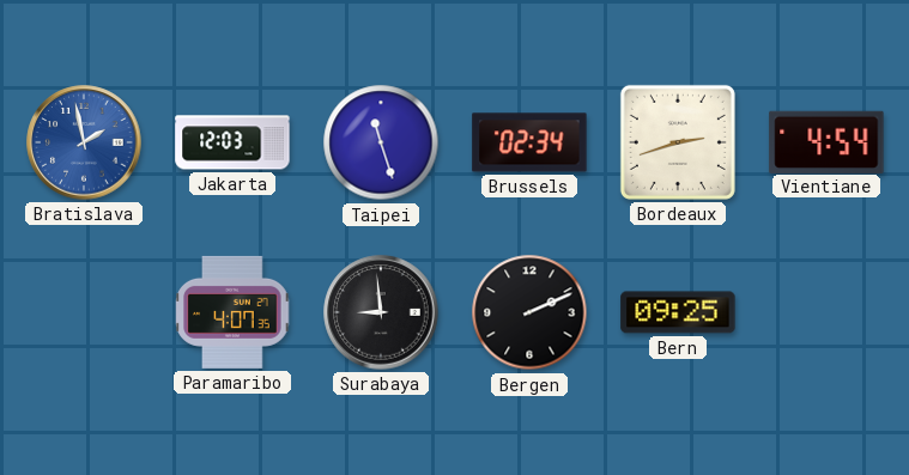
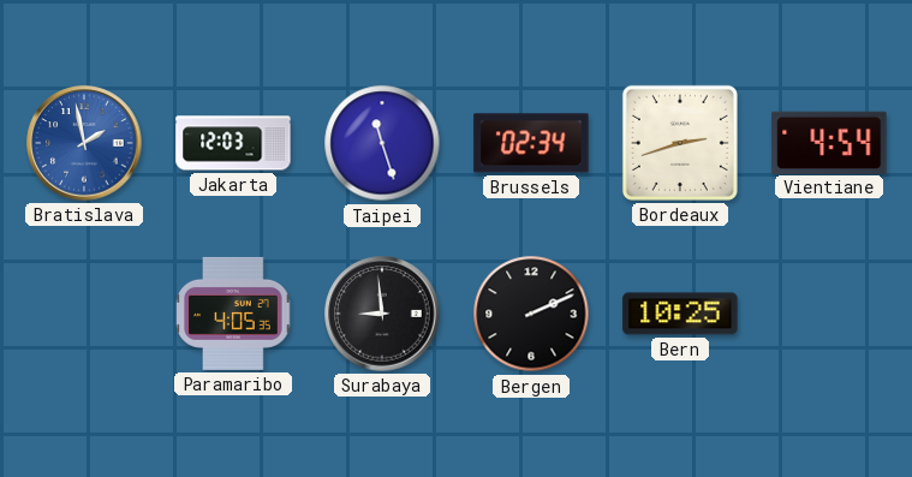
Paramaribo: 4:07 -> 4:05 (233, 314)
Bern: 09:25 -> 10:25 (680, 314)
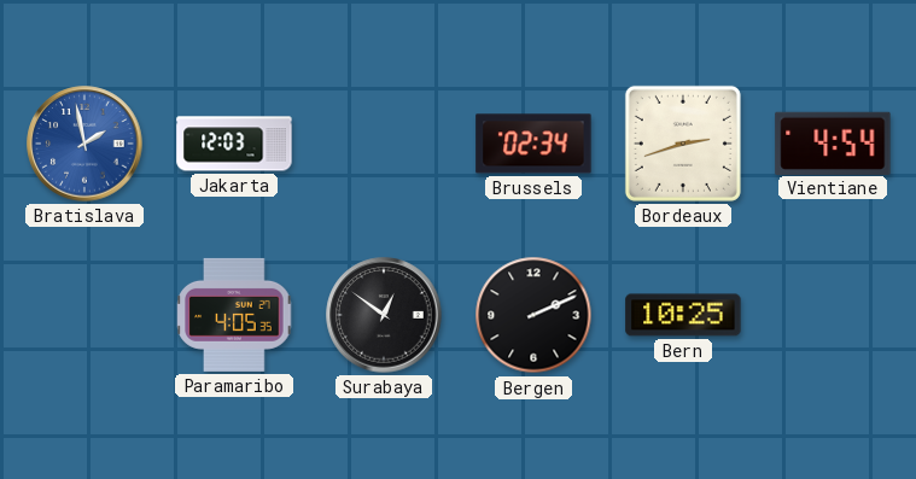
Taipei: 11:27 -> none (382, 143)
Surabaya: 8:59 -> 12:51 (384, 315)
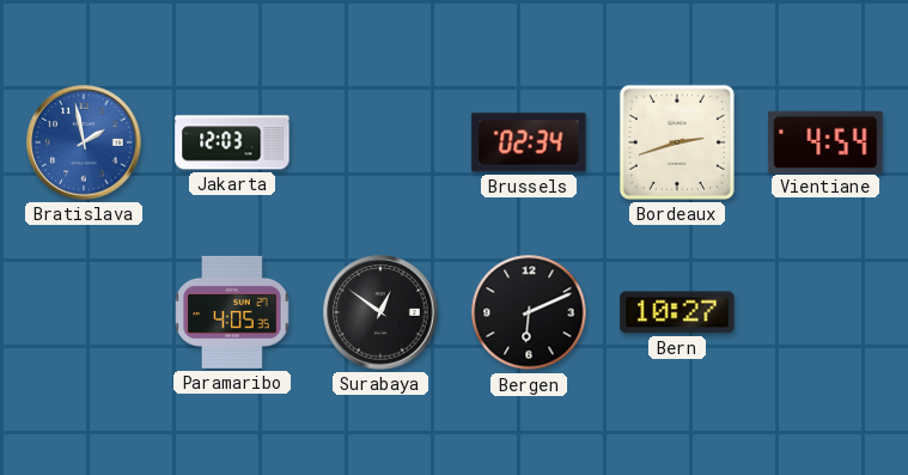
Bergen: 2:11 -> 6:11 (529, 312)
Bern: 10:25 -> 10:27 (677, 312)
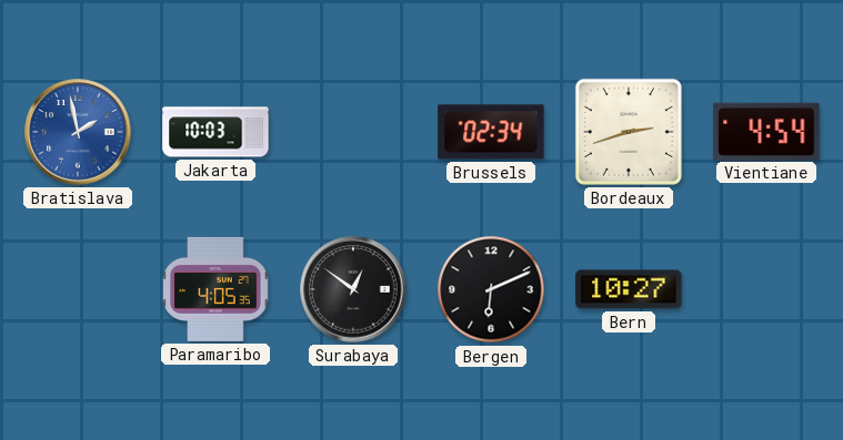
Jakarta: 12:03 -> 10:03 (215, 132)
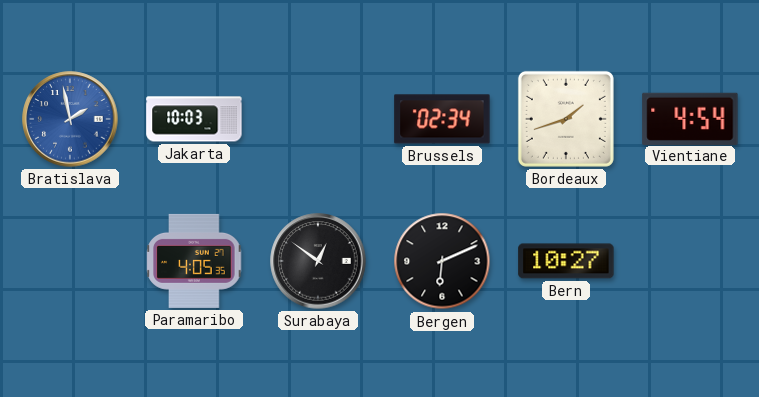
Bordeaux: 2:42 -> 1:42 (566, 119)
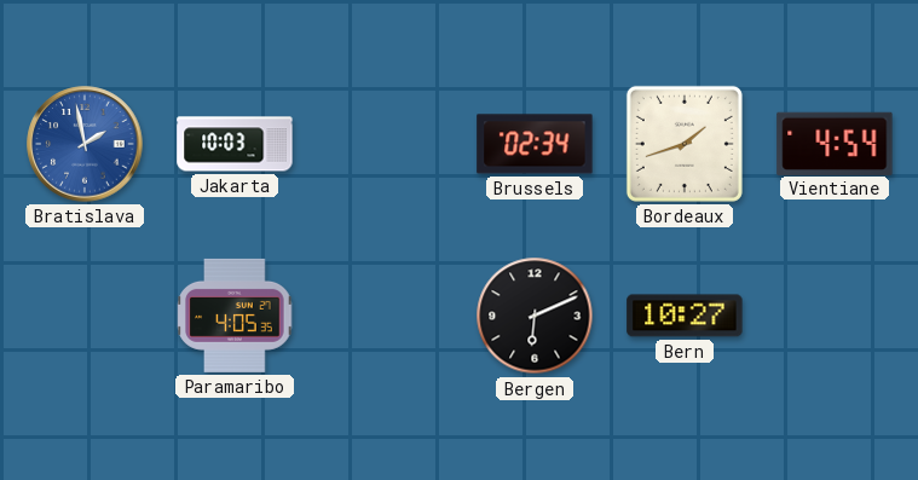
Surabaya: 12:51 -> none (318, 261)
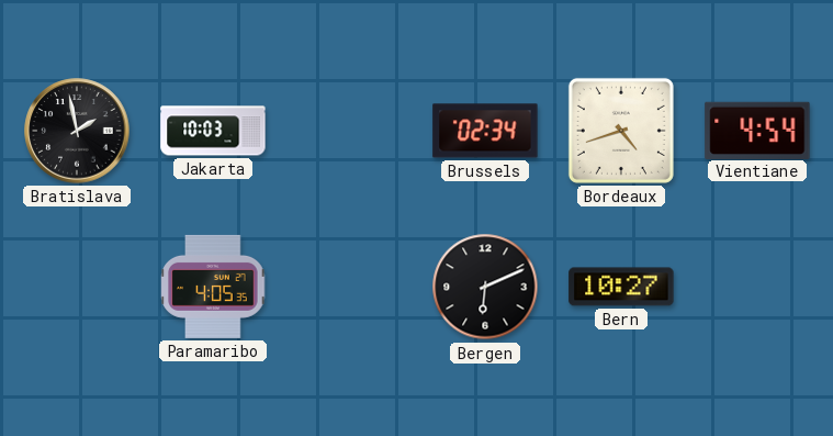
Bratislava dial: blue -> black (77, 131)
Bordeaux: 1:42 -> 4:42 (621, 131)
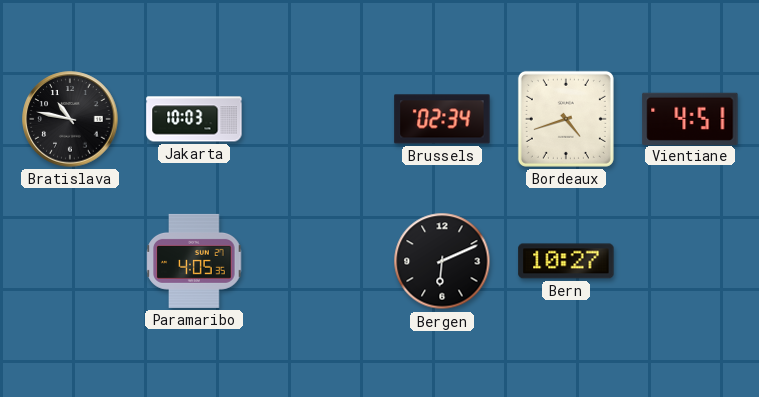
Bratislava: 1:58 -> 10:47 (70, 119)
Vientiane: 4:54 -> 4:51 (690, 118)
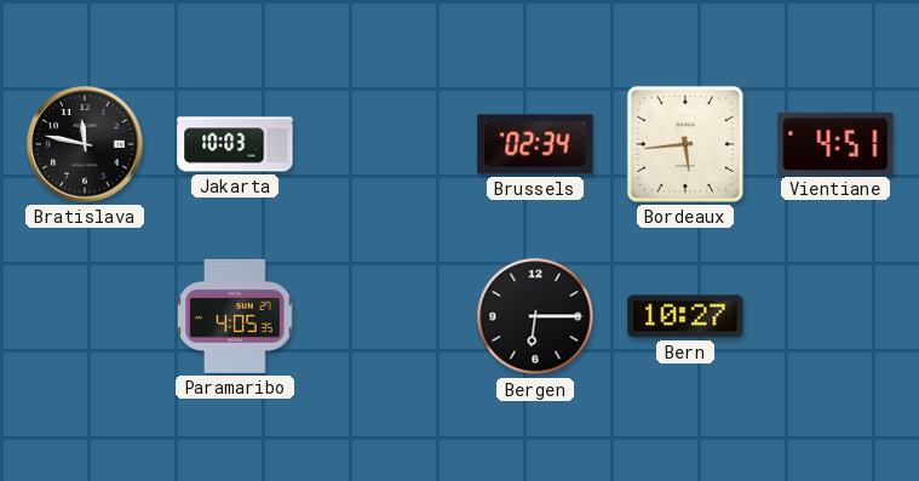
Bratislava: 10:47 -> 11:47 (85, 144)
Bordeaux: 4:42 -> 5:44 (685, 144)
Bergen: 6:11 -> 6:15 (535, 316)
